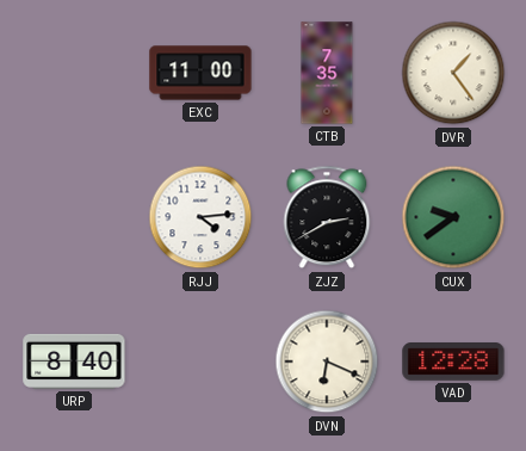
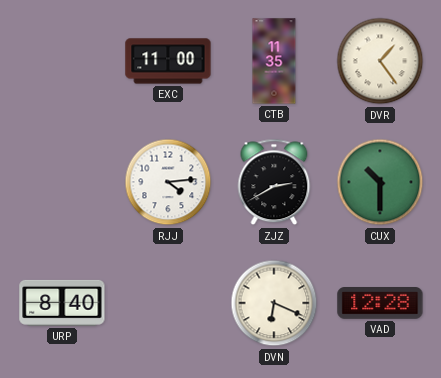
CTB: 7:35 -> 11:35 (274, 61)
CUX: 9:39 -> 10:30 (380, 182)
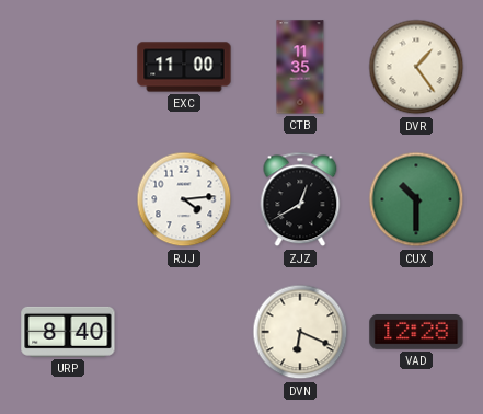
ZJZ: 2:40 -> 12:40 (300, 199)
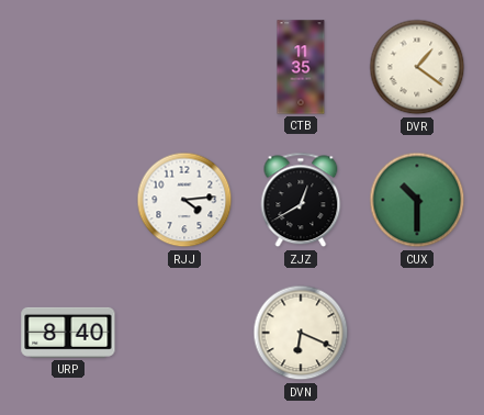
EXC: 11:00 -> none (184, 67)
DVR: 1:24 -> 1:21 (417, 67)
VAD: 12:28 -> none (416, 332)
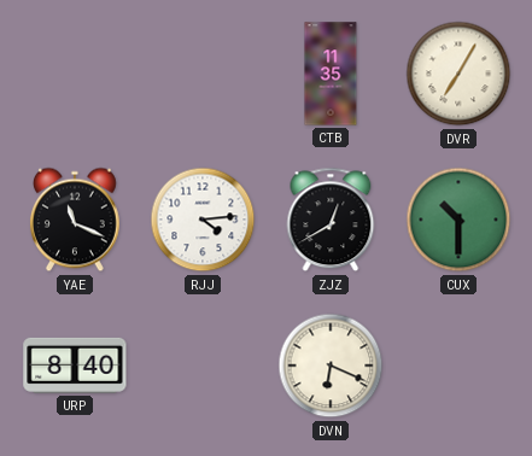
DVR: 1:21 -> 7:05 (458, 74)
YAE: none -> 11:19 (75, 220)
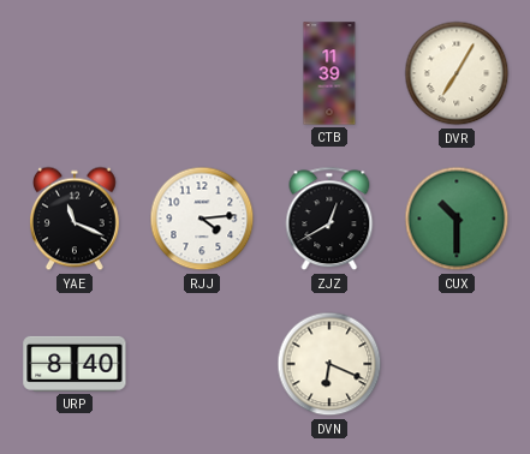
CTB: 11:35 -> 11:39 (329, 73)
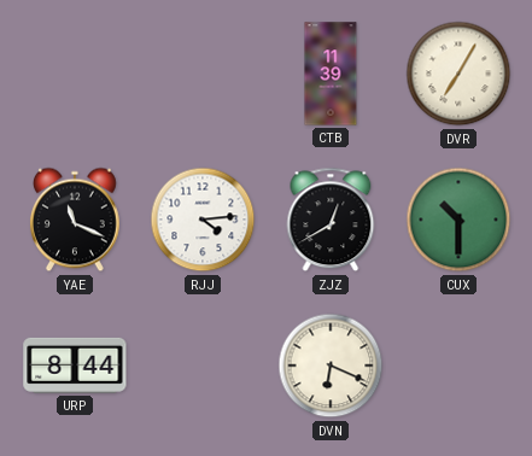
URP: 8:40 -> 8:44 (75, 366)
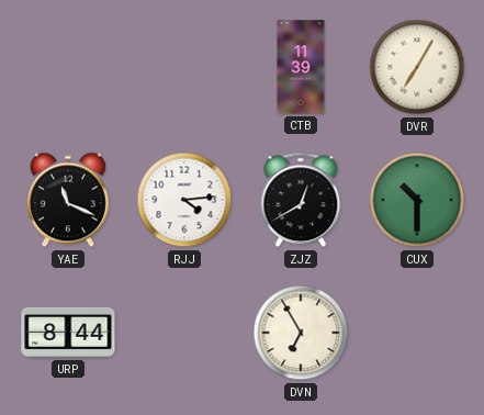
DVN: 6:19 -> 6:55 (301, 333)
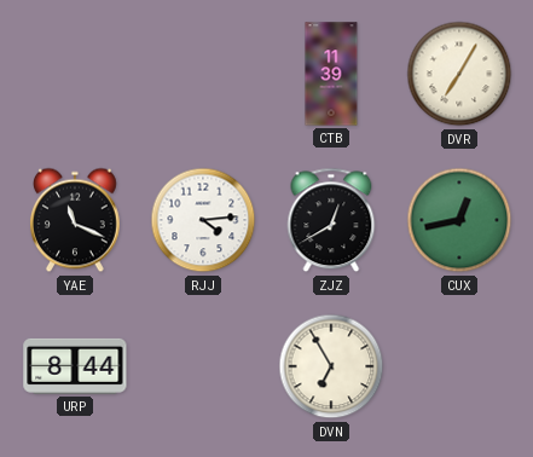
CUX: 10:30 -> 12:43 (459, 220)
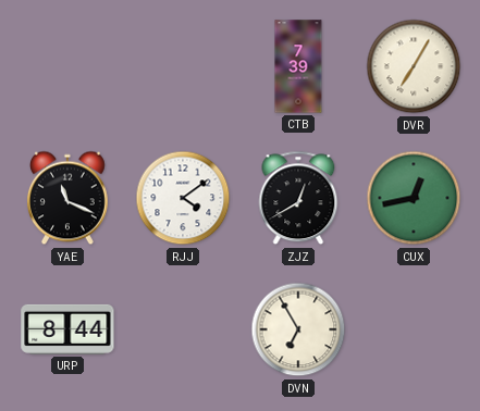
CTB: 11:39 -> 7:39 (298, 66)
RJJ: 4:14 -> 4:09 (183, 198)
